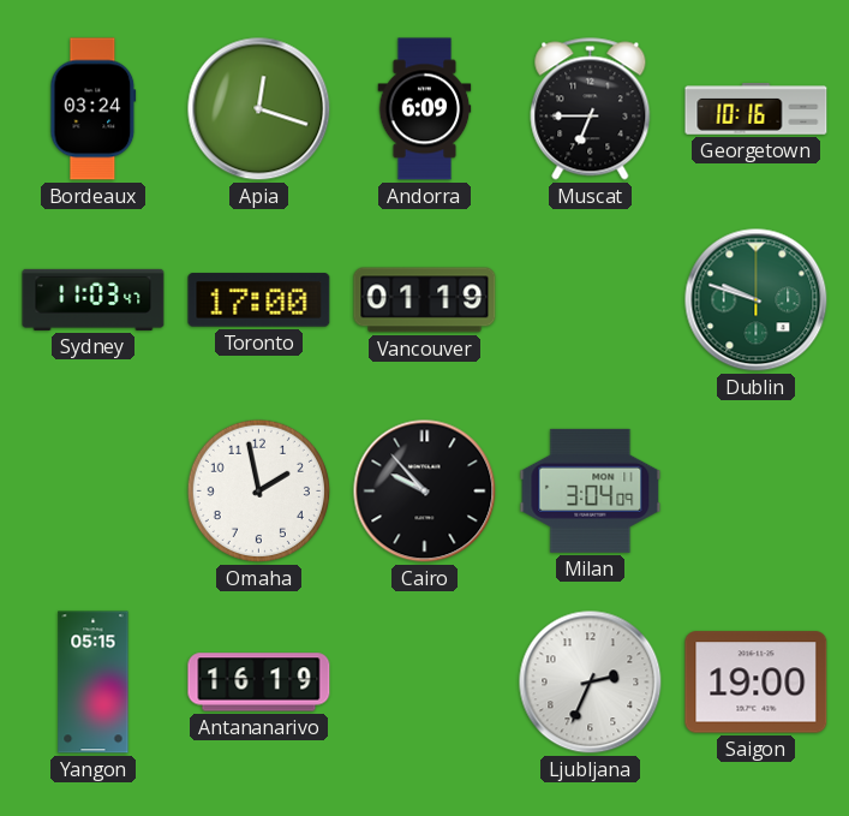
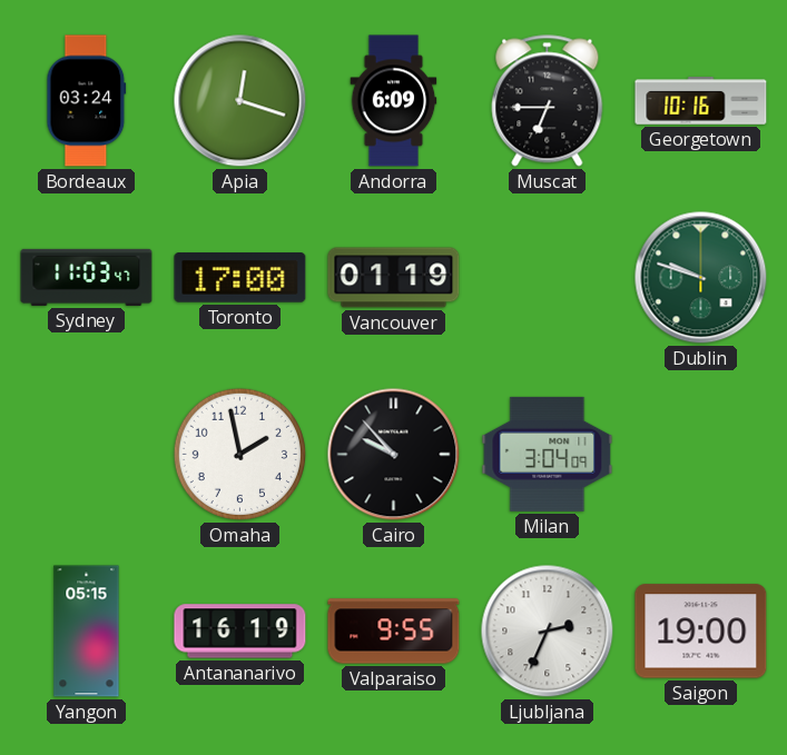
Valparaiso: none -> 9:55 (394, 632)
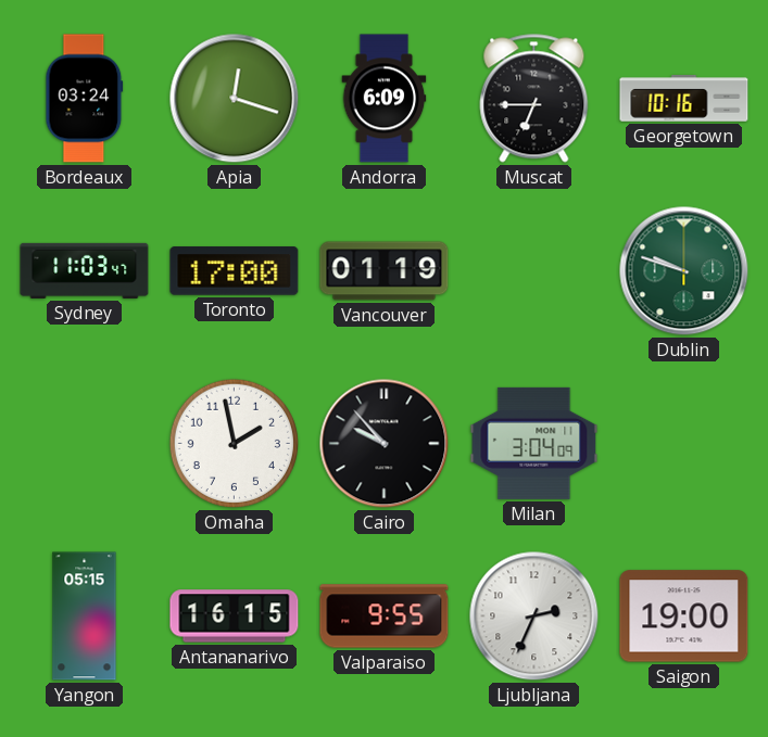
Antananarivo: 16:19 -> 16:15 (235, 617)
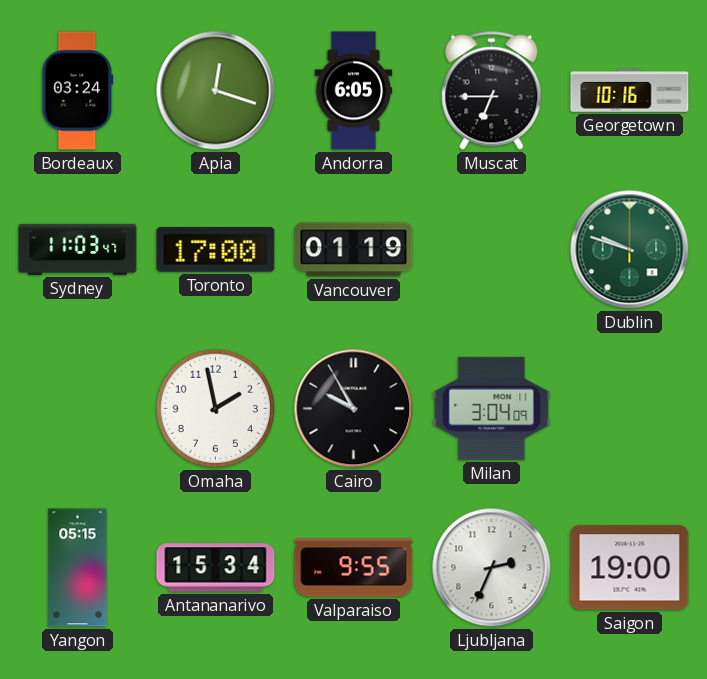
Andorra: 6:09 -> 6:05 (354, 91)
Cairo: 9:53 -> 9:55 (354, 409)
Antananarivo: 16:15 -> 15:34 (216, 568)
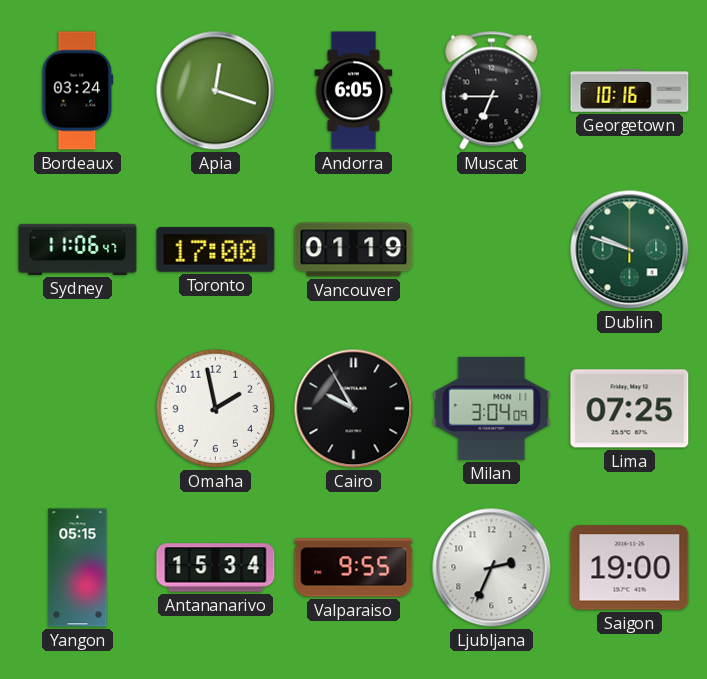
Sydney: 11:03 -> 11:06 (78, 249)
Lima: none -> 07:25 (630, 409)
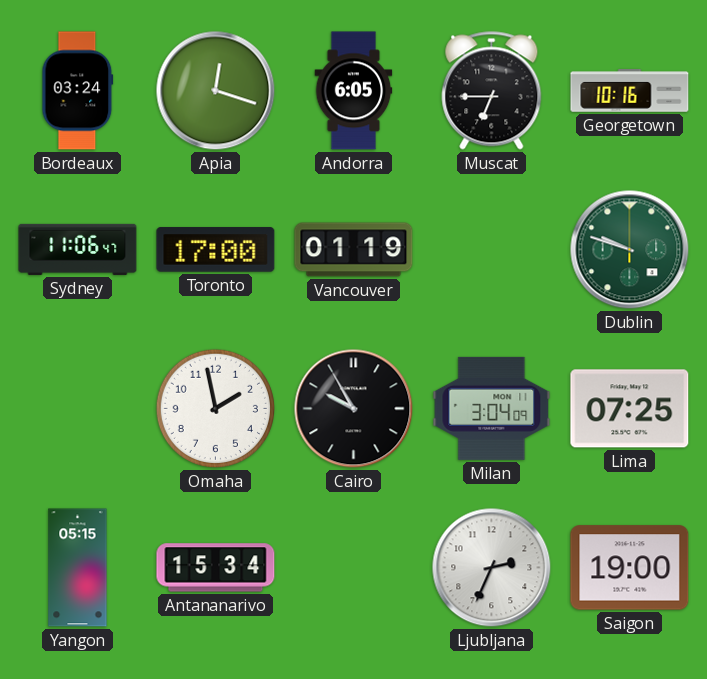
Valparaiso: 9:55 -> none (354, 568)
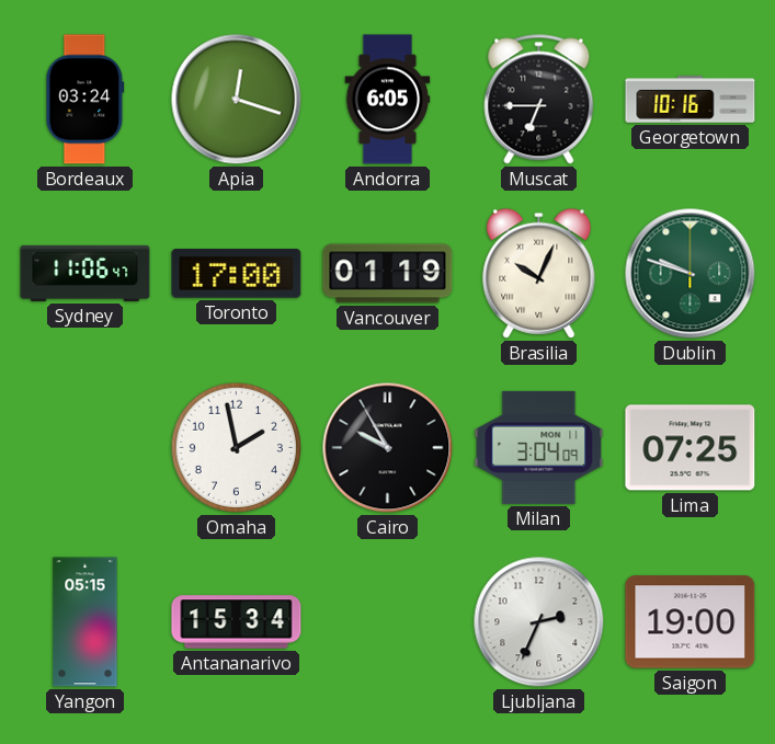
Brasilia: none -> 10:04 (539, 273)
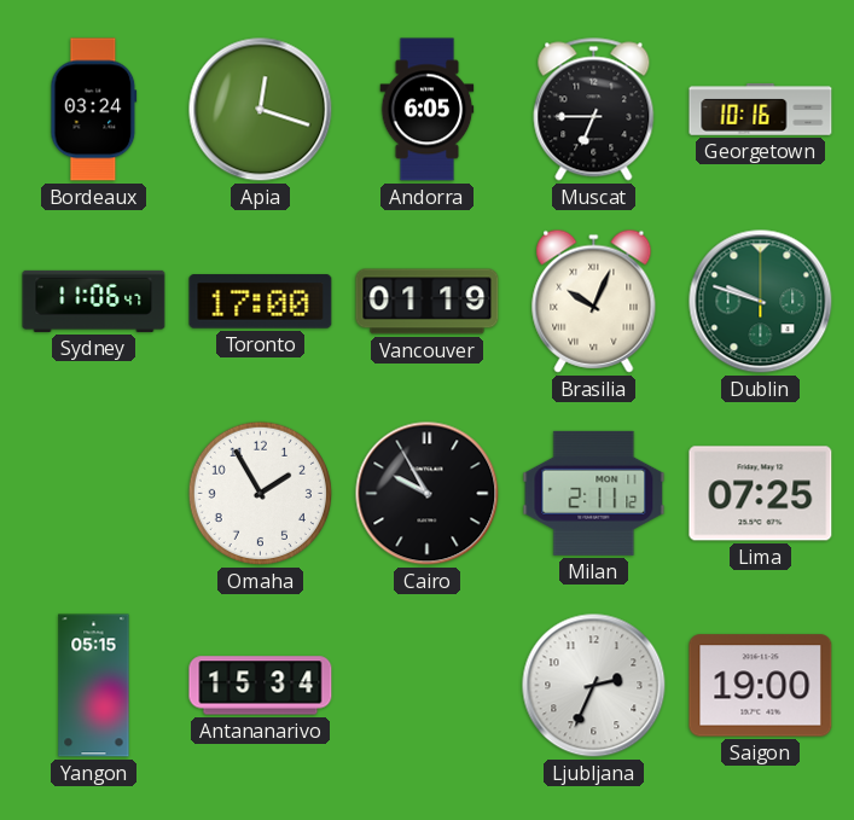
Omaha: 1:58 -> 1:55 (260, 493)
Milan: 3:04 -> 2:11 (594, 493)
